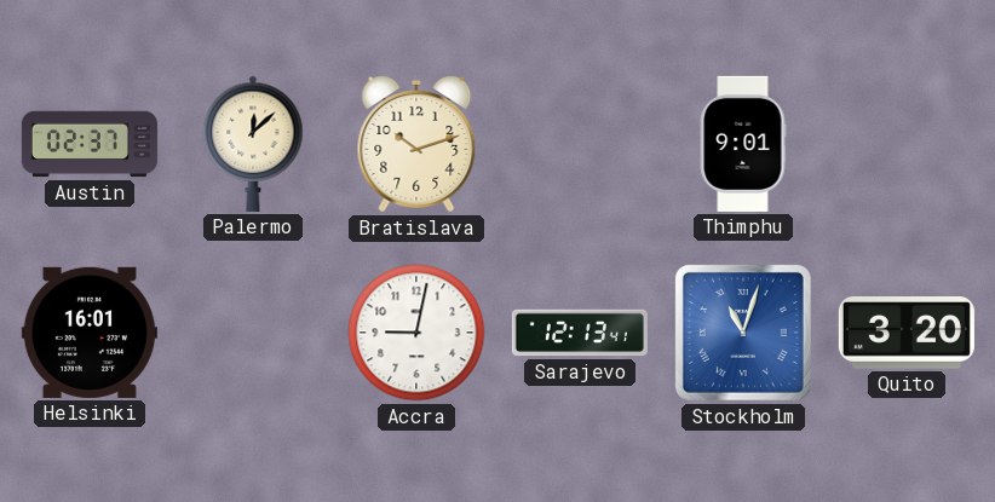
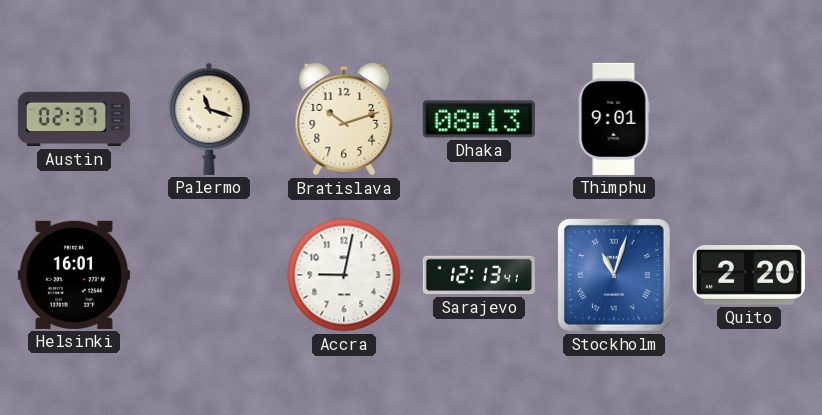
Palermo: 12:08 -> 11:18 (209, 119)
Dhaka: none -> 08:13 (479, 119)
Quito: 3:20 -> 2:20 (749, 275)
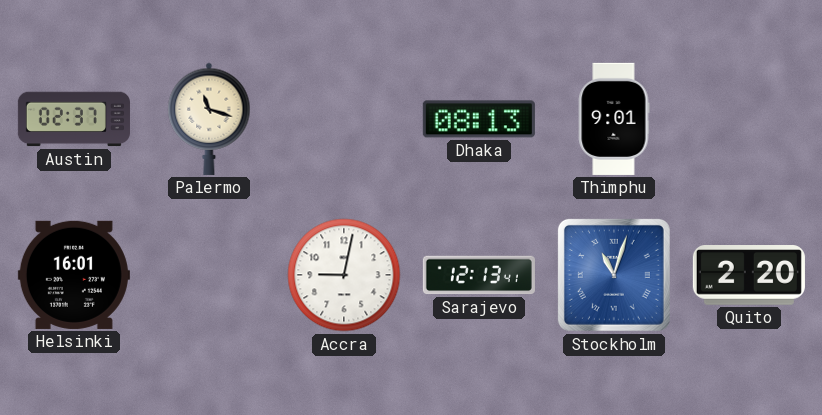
Bratislava: 10:12 -> none (344, 120)
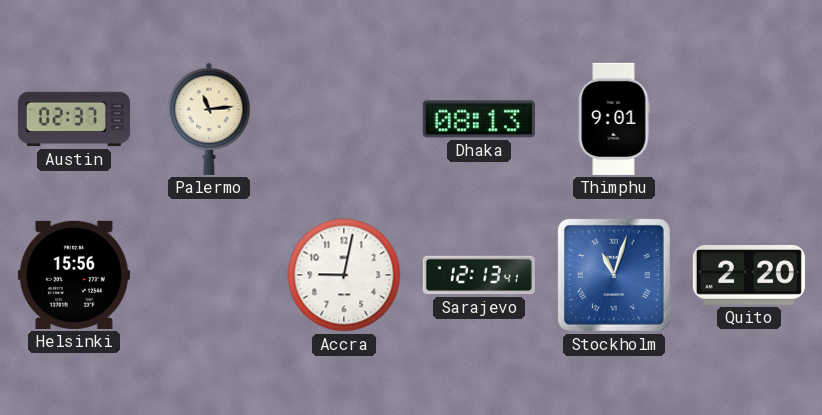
Palermo: 11:18 -> 11:14 (209, 119)
Helsinki: 16:01 -> 15:56 (74, 275)
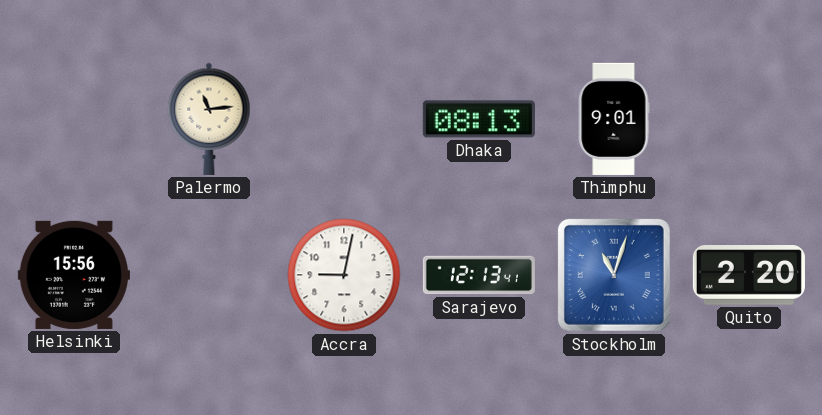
Austin: 02:37 -> none (74, 119)
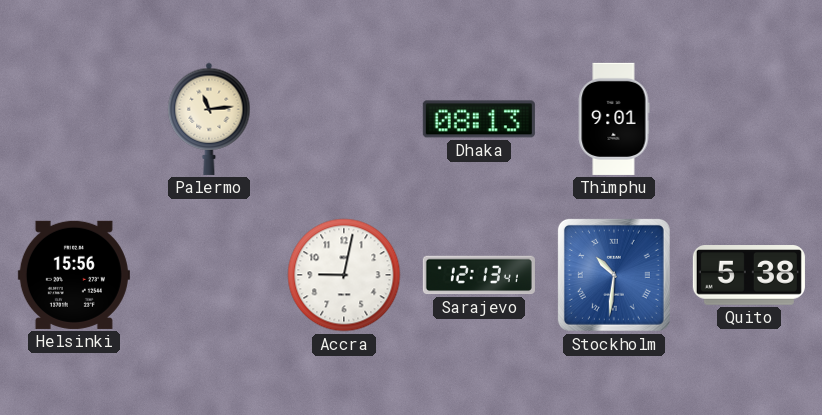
Stockholm: 11:03 -> 10:31 (614, 275)
Quito: 2:20 -> 5:38 (749, 275)
